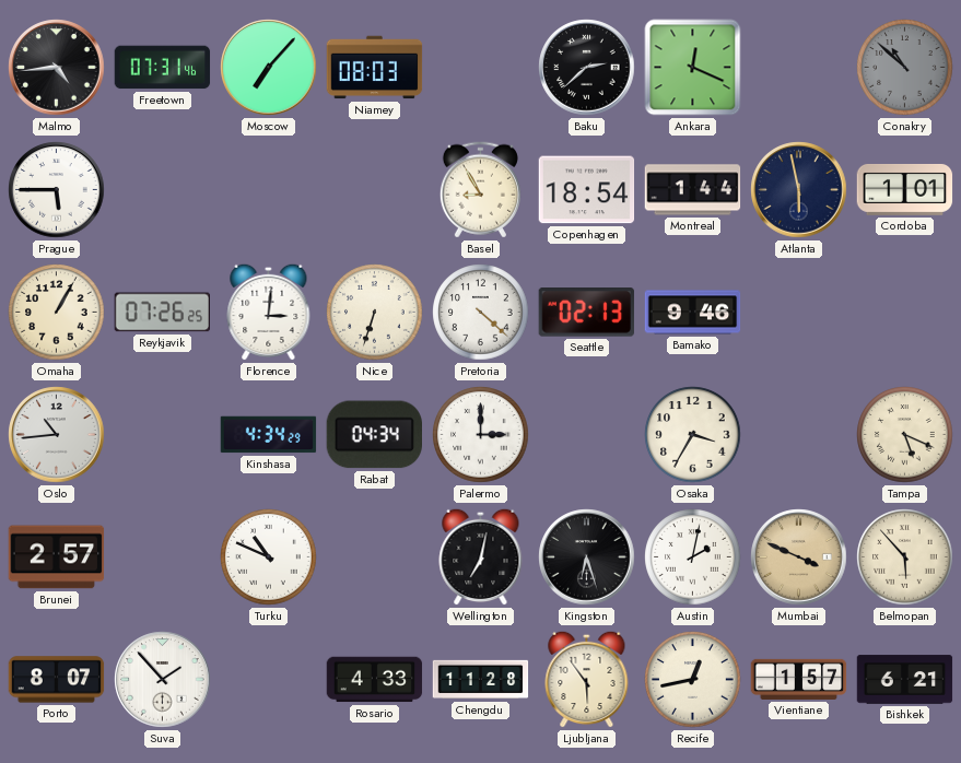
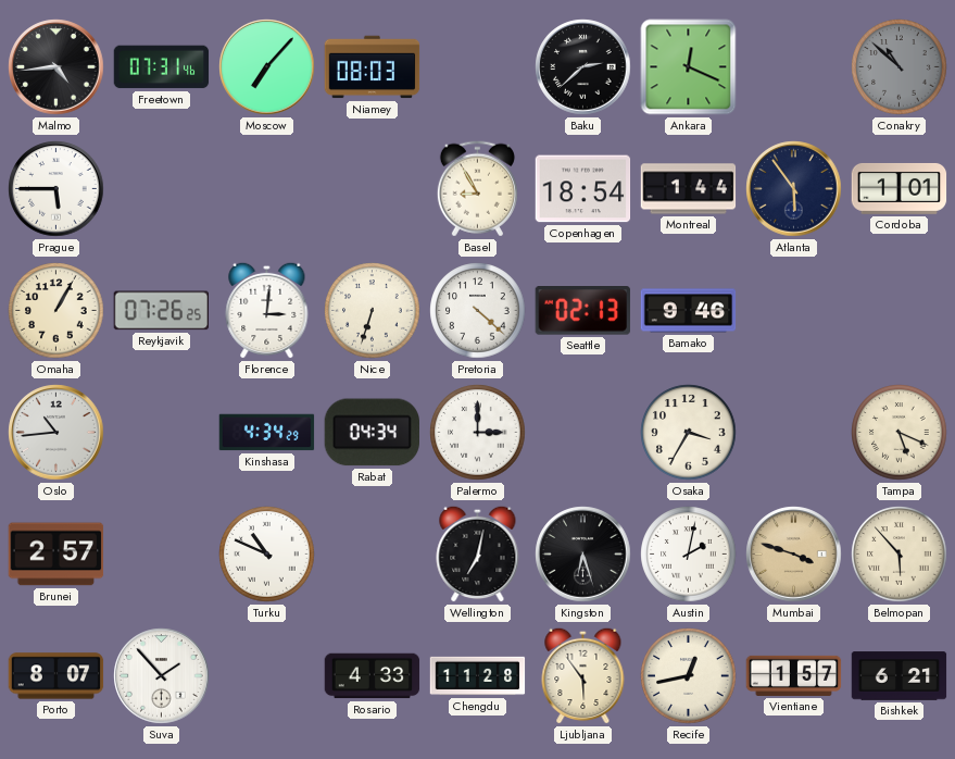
Atlanta: 5:58 -> 5:54 (794, 189)
Mumbai: 3:49 -> 3:48 (794, 555)
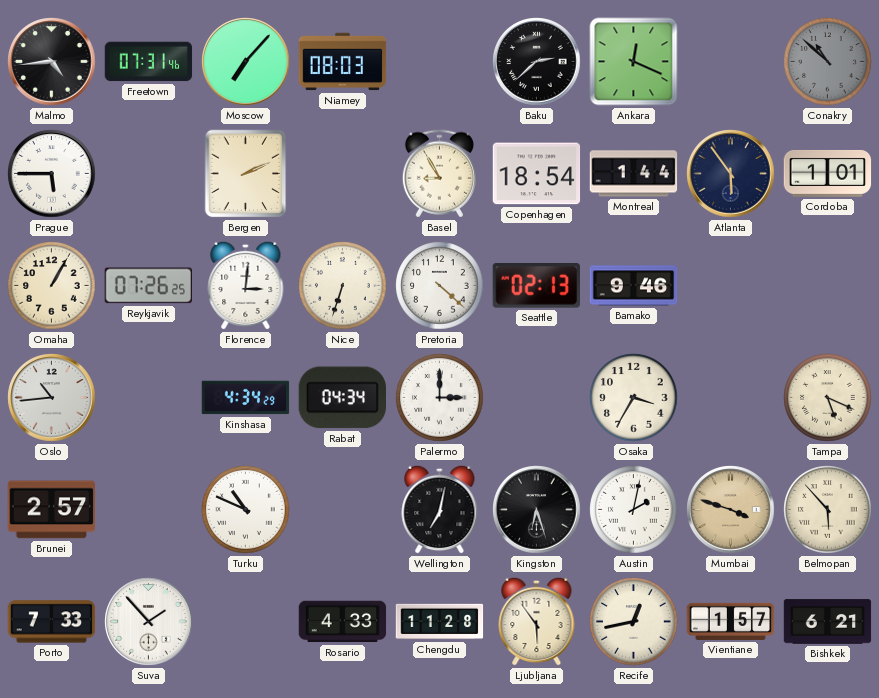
Bergen: none -> 2:11 (246, 174)
Porto: 8:07 -> 7:33 (52, 622)
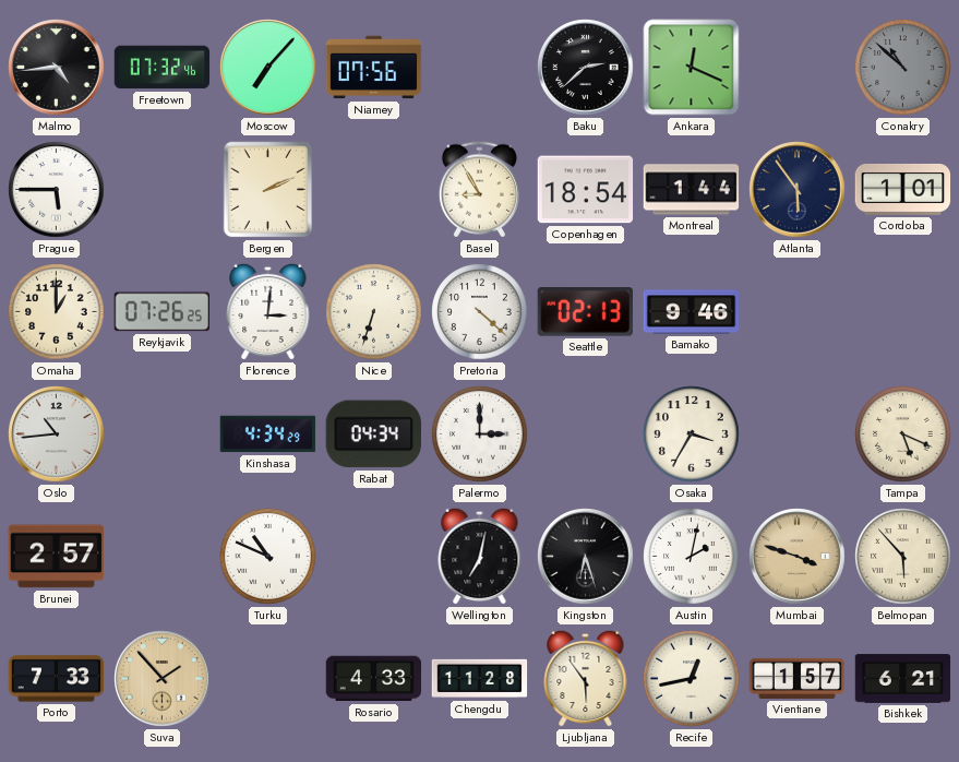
Freetown: 07:31 -> 07:32 (163, 68)
Niamey: 08:03 -> 07:56 (374, 68)
Omaha: 1:05 -> 1:00 (57, 312)
Suva dial: white -> champagne (163, 679)
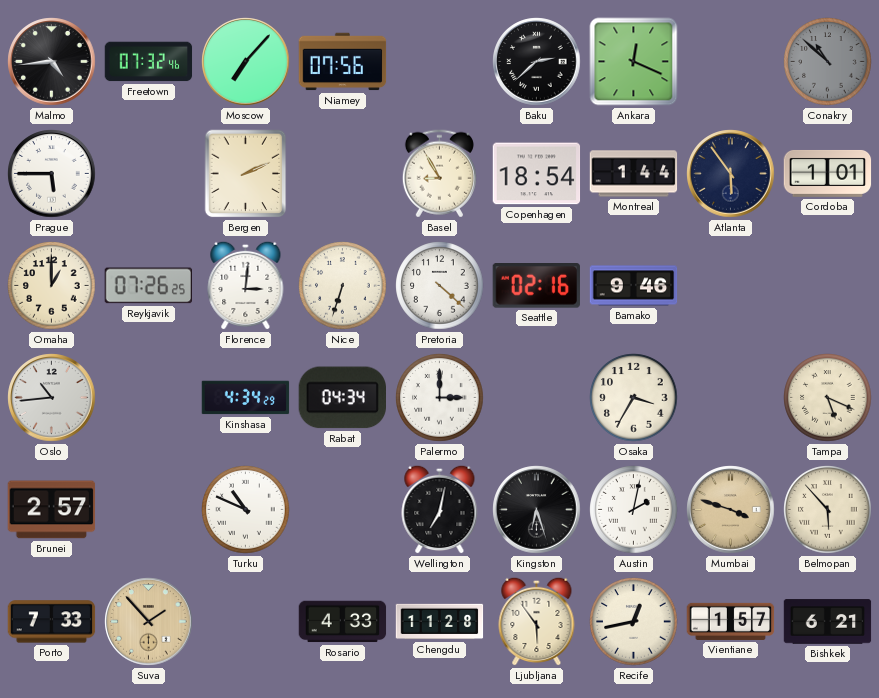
Seattle: 02:13 -> 02:16 (536, 286)
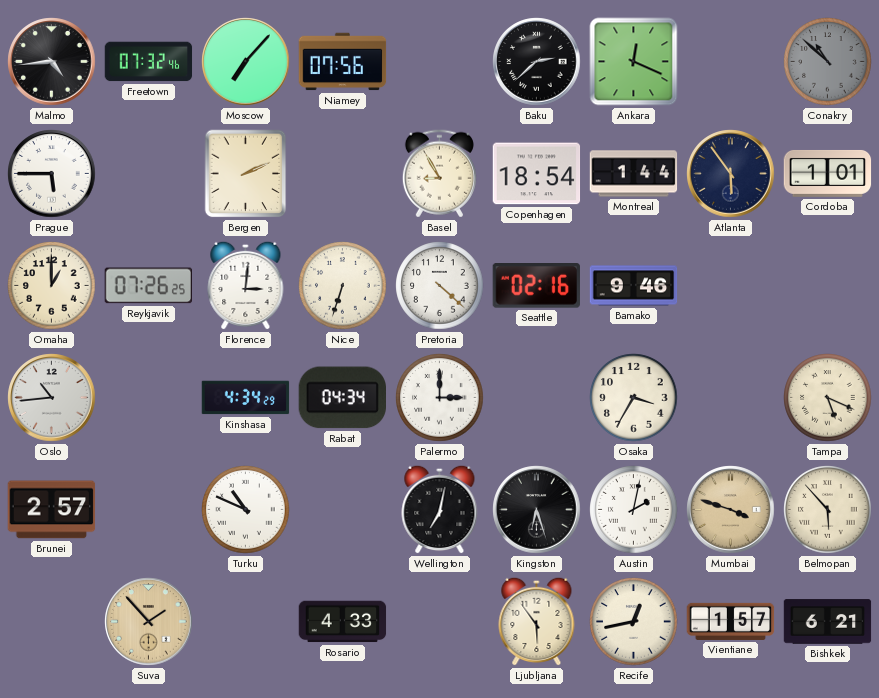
Porto: 7:33 -> none (52, 622)
Chengdu: 11:28 -> none (440, 622)
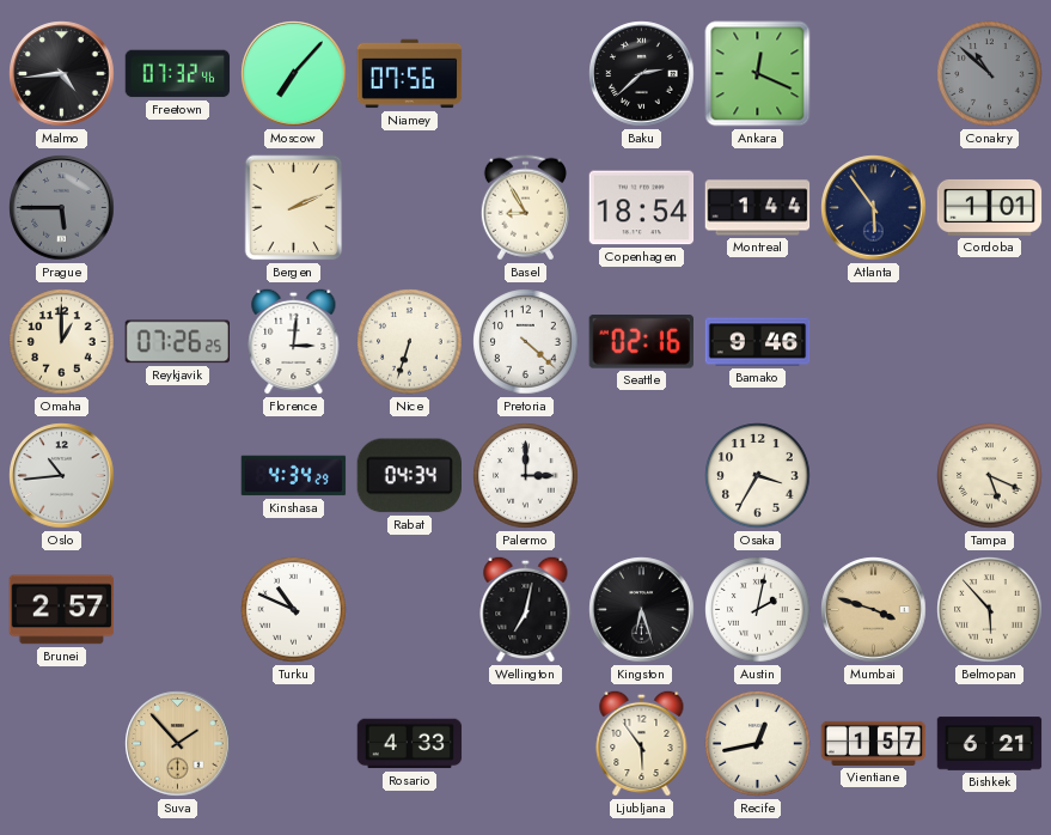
Prague dial: white -> grey (62, 208)
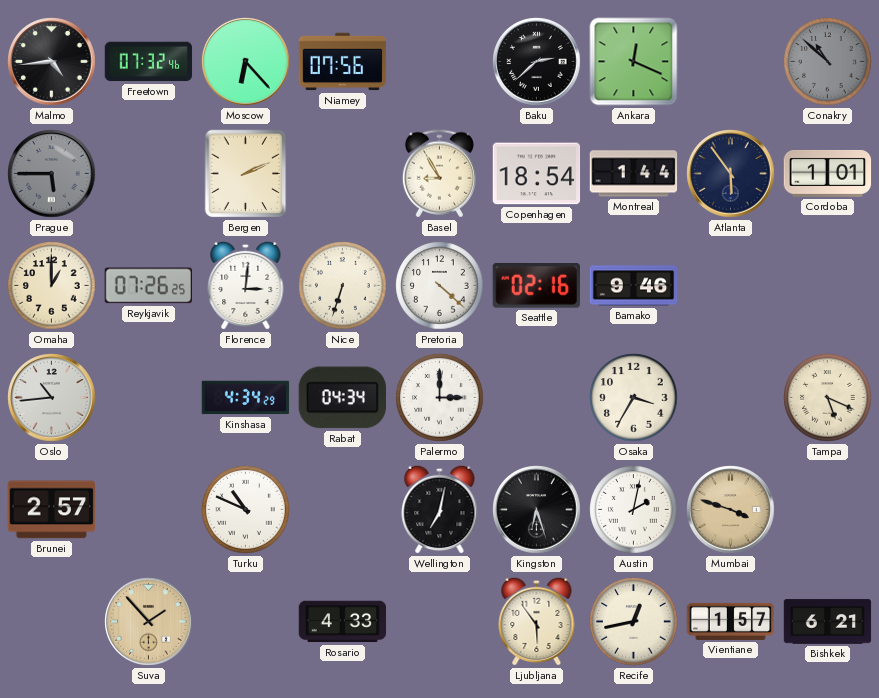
Moscow: 7:07 -> 6:23 (246, 62)
Belmopan: 5:53 -> none (990, 610)
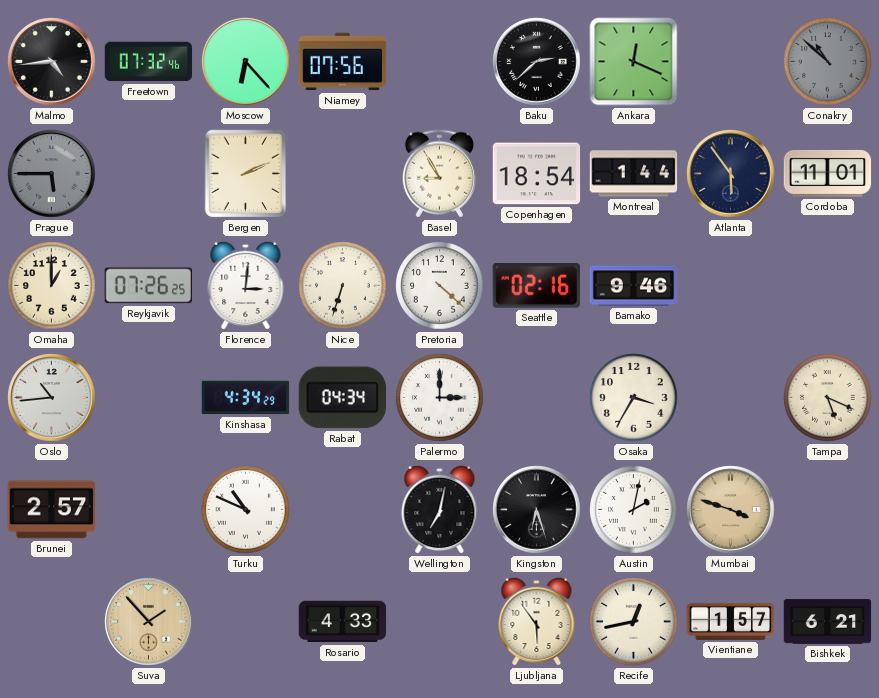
Cordoba: 1:01 -> 11:01 (828, 173)
